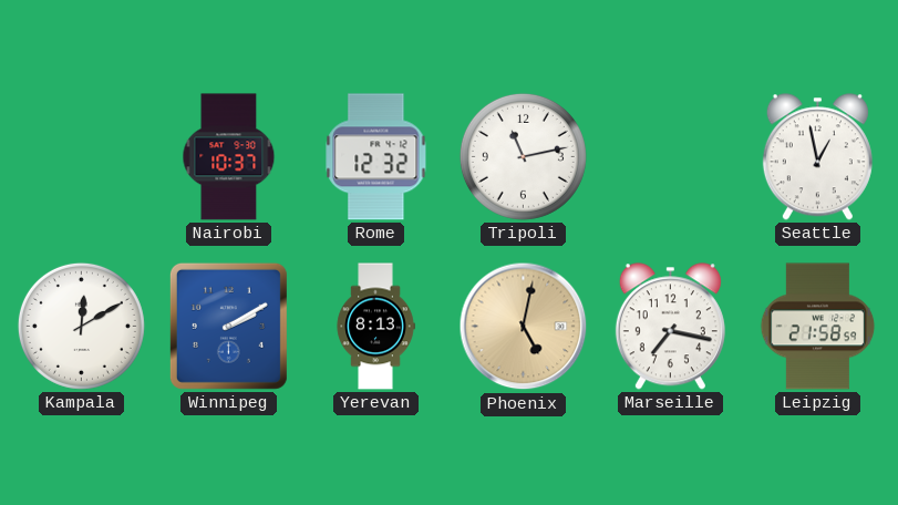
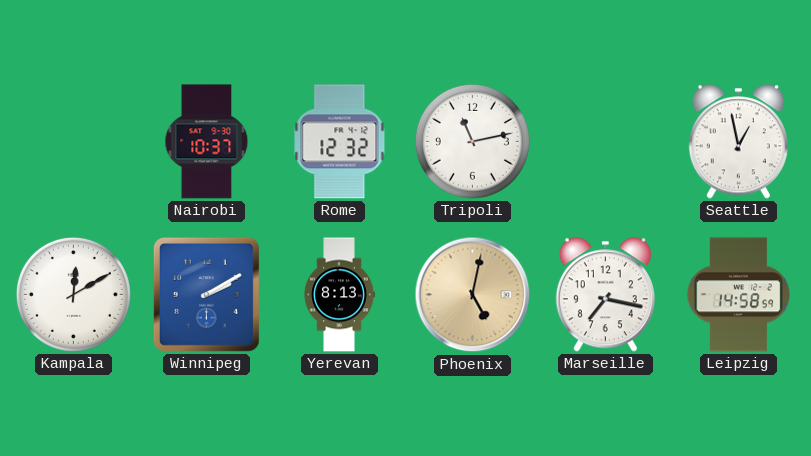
Leipzig: 21:58 -> 14:58 (739, 295)
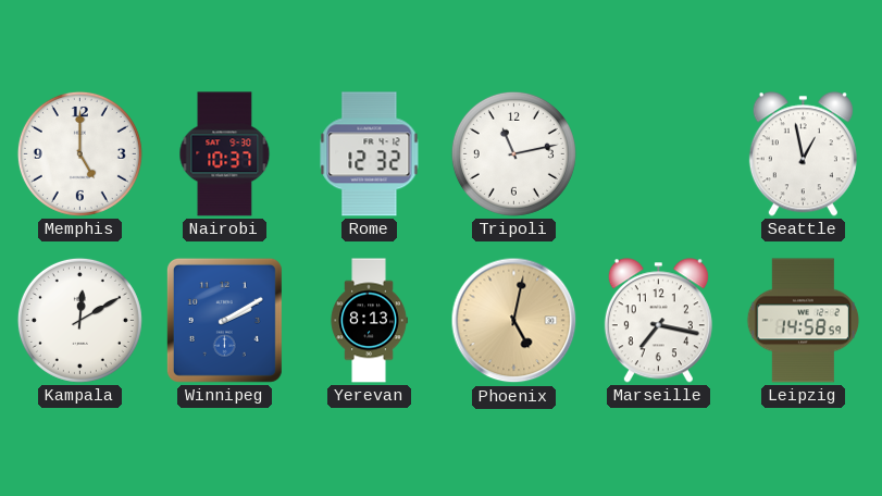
Memphis: none -> 5:00 (79, 153)
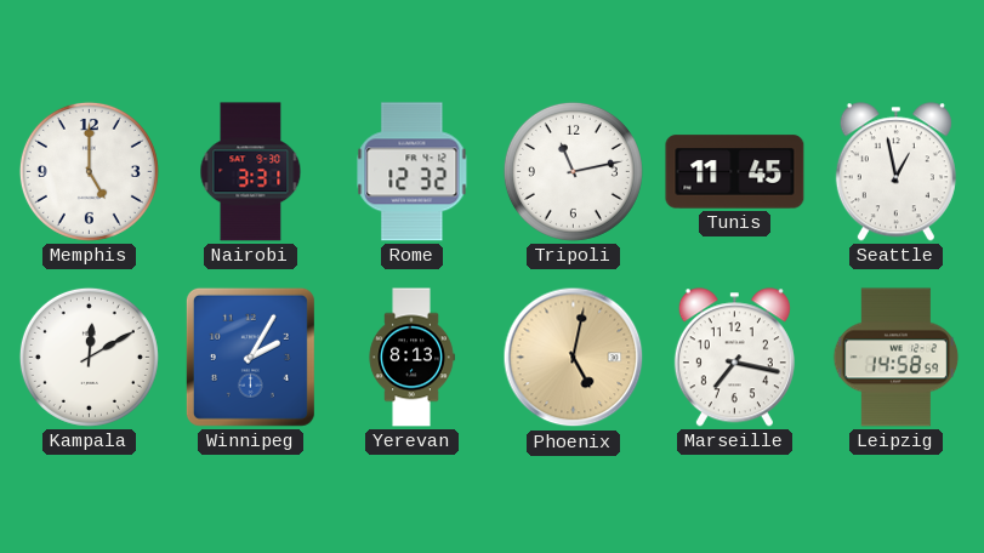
Nairobi: 10:37 -> 3:31 (251, 172)
Tunis: none -> 11:45 (735, 172)
Winnipeg: 2:10 -> 2:05 (250, 357)
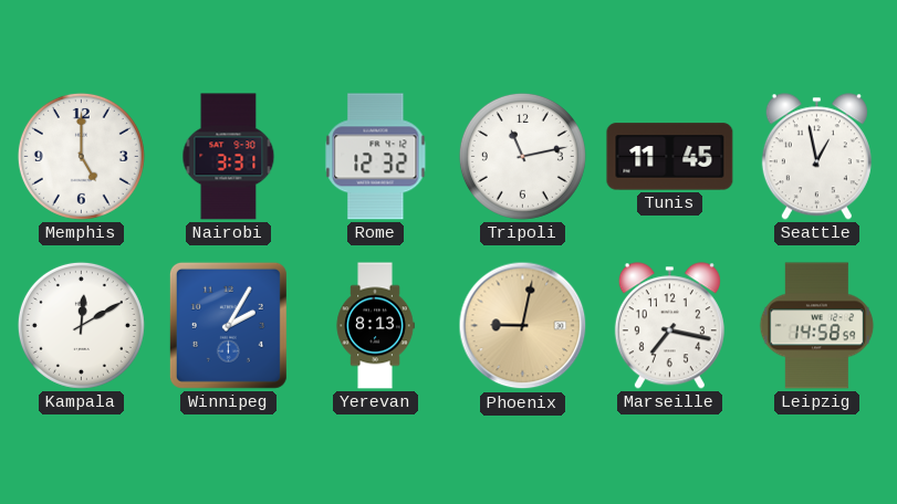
Phoenix: 5:02 -> 9:02 (523, 326)
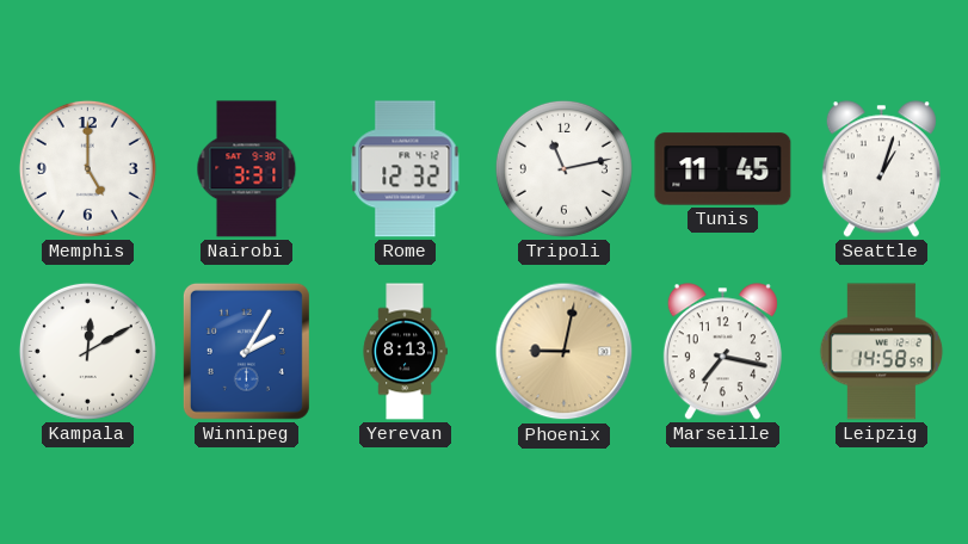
Seattle: 12:58 -> 1:03 (881, 169)
